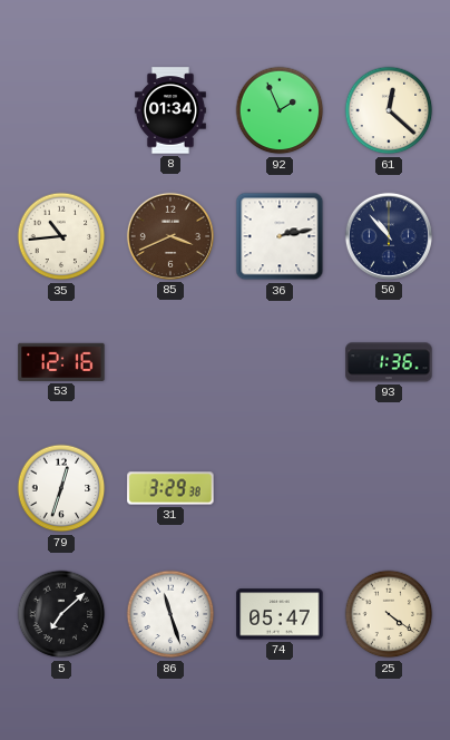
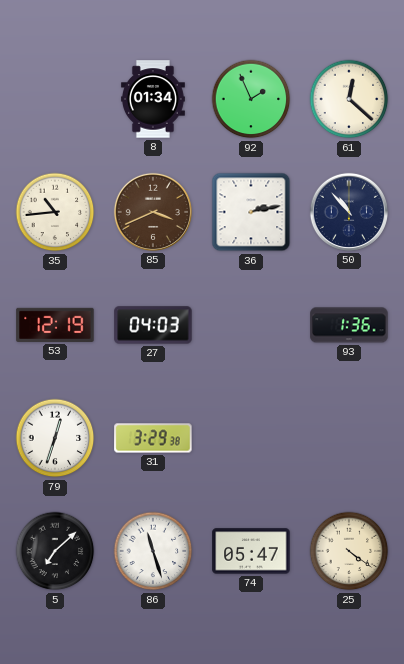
53: 12:16 -> 12:19 (55, 325)
27: none -> 04:03 (153, 325)
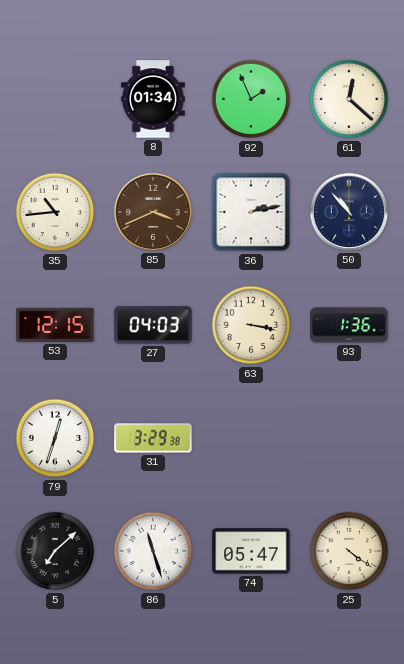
53: 12:19 -> 12:15 (55, 325)
63: none -> 3:17 (251, 325)
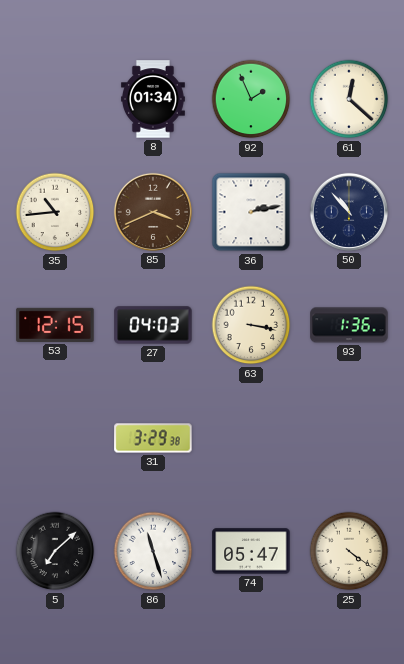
79: 12:33 -> none (55, 438)
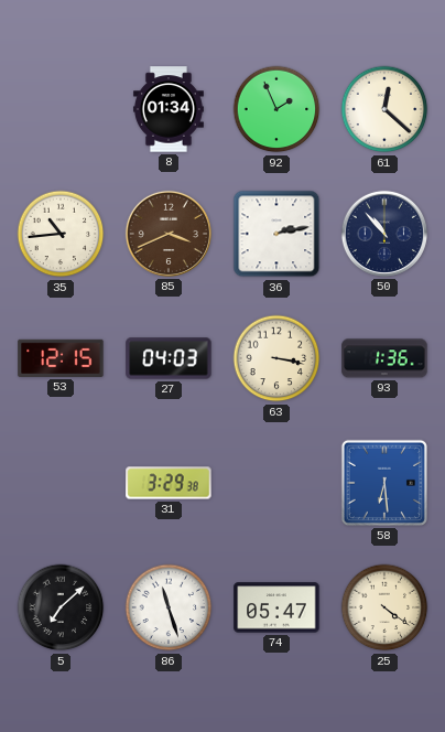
58: none -> 6:29 (384, 483)
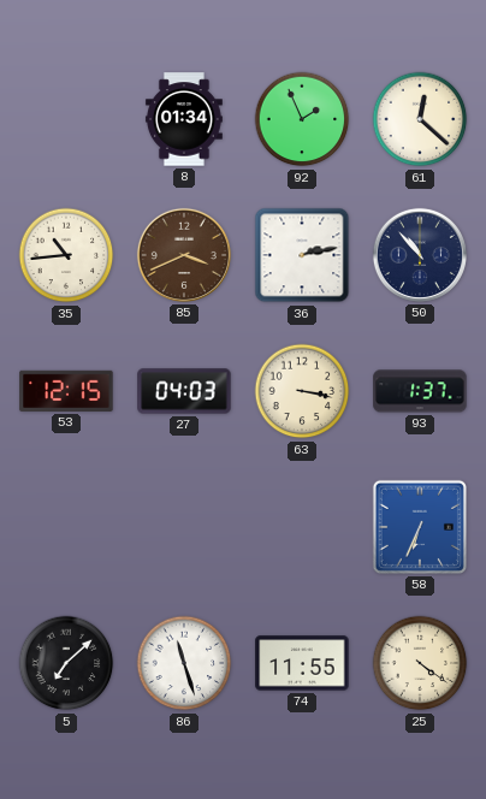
93: 1:36 -> 1:37 (420, 391)
31: 3:29 -> none (169, 483)
58: 6:29 -> 6:34 (420, 527)
74: 05:47 -> 11:55 (302, 663)
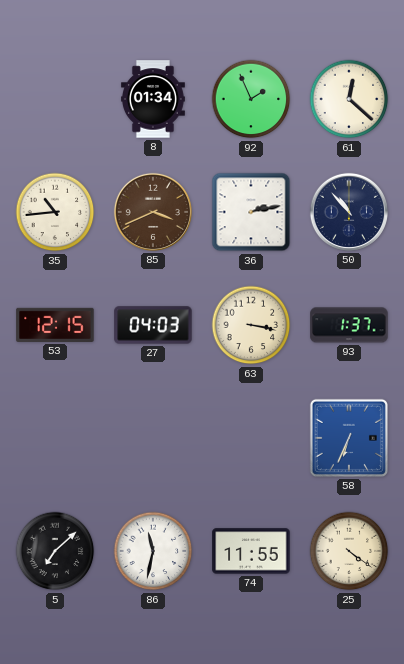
86: 11:27 -> 11:32 (153, 551)
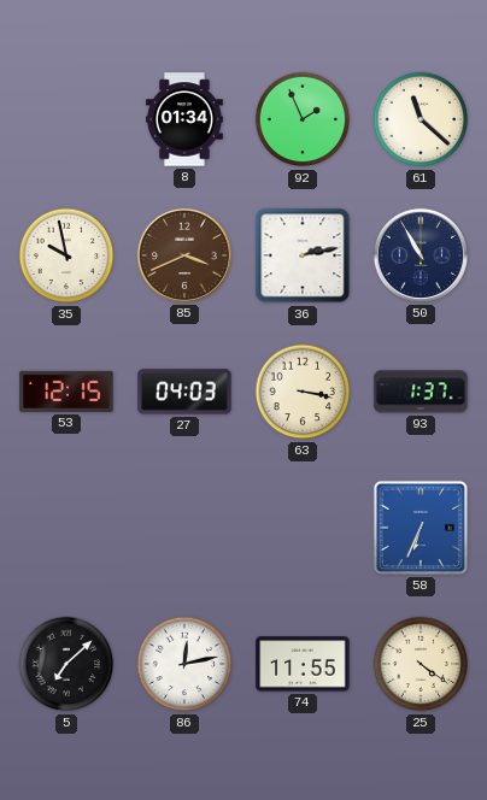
61: 12:22 -> 11:22 (421, 119)
35: 10:44 -> 9:58 (66, 255)
50: 10:53 -> 10:55 (421, 255)
86: 11:32 -> 12:13 (184, 664)
